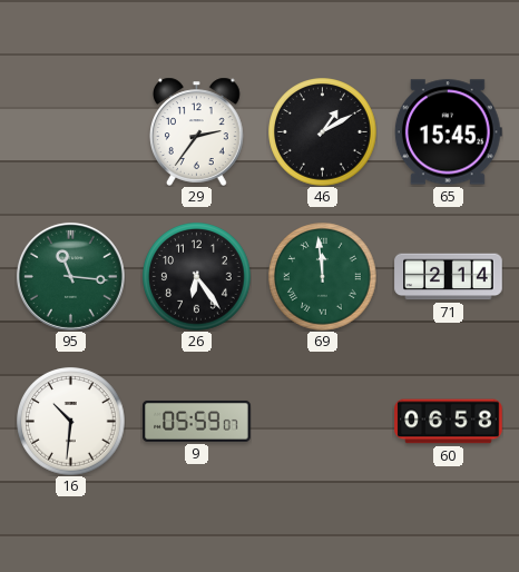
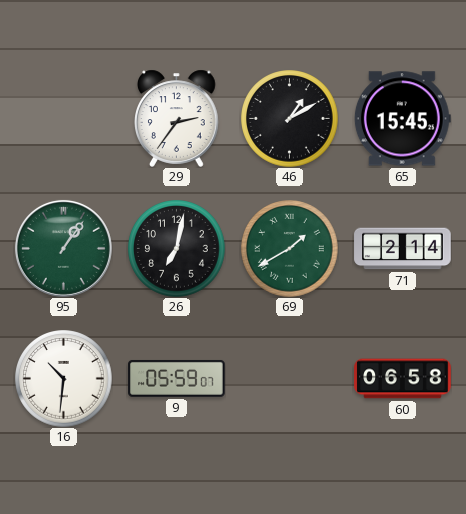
95: 11:16 -> 1:06 (63, 248)
26: 6:24 -> 7:02 (177, 249)
69: 11:59 -> 1:40 (290, 249)
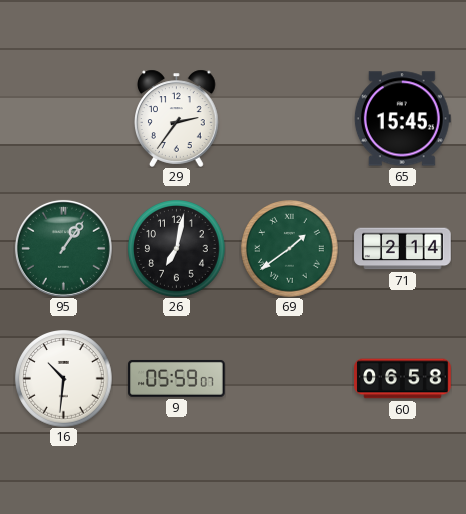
46: 1:10 -> none (290, 119)
69: 1:40 -> 1:39 (290, 249)
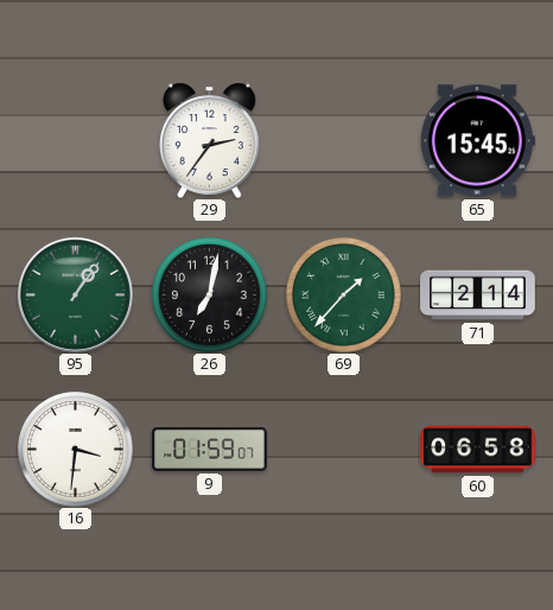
69: 1:39 -> 1:37 (344, 296)
16: 10:31 -> 3:31 (76, 450)
9: 05:59 -> 01:59 (210, 449)
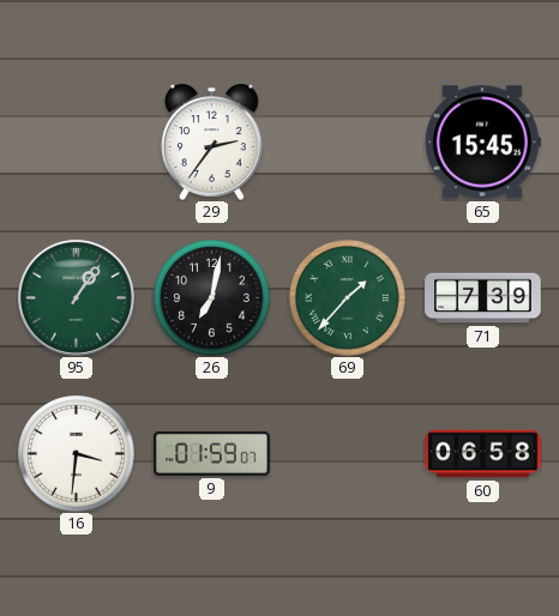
71: 2:14 -> 7:39 (483, 298)
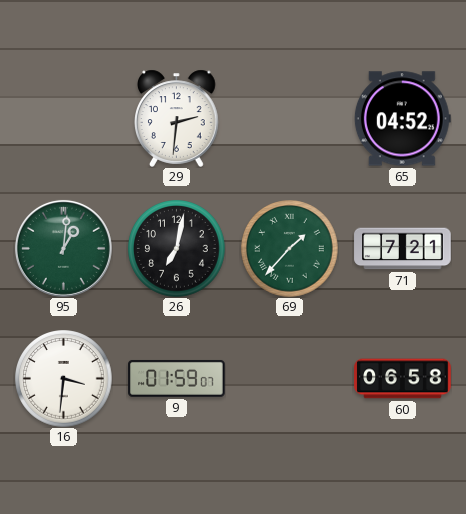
29: 2:36 -> 2:31 (177, 118)
65: 15:45 -> 04:52 (402, 119)
95: 1:06 -> 1:01 (63, 248)
71: 7:39 -> 7:21 (403, 249)
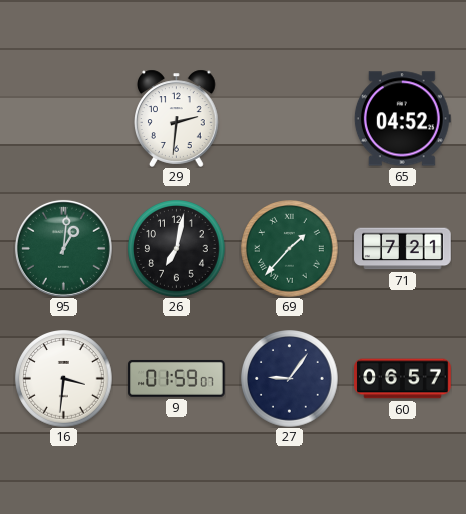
27: none -> 9:06 (290, 379)
60: 06:58 -> 06:57 (403, 379)
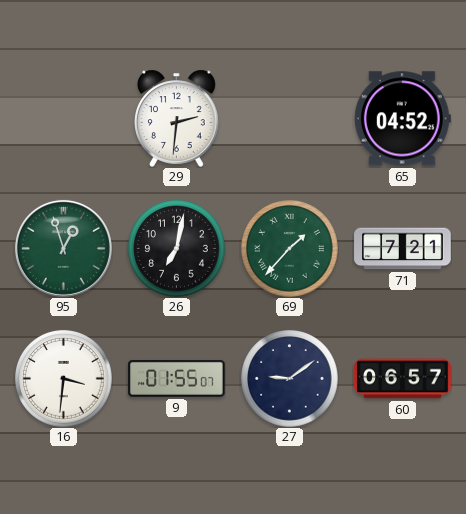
95: 1:01 -> 12:57 (63, 248)
9: 01:59 -> 01:55 (177, 378)
27: 9:06 -> 9:09 (290, 379)
